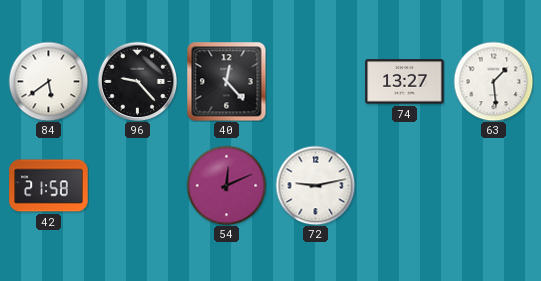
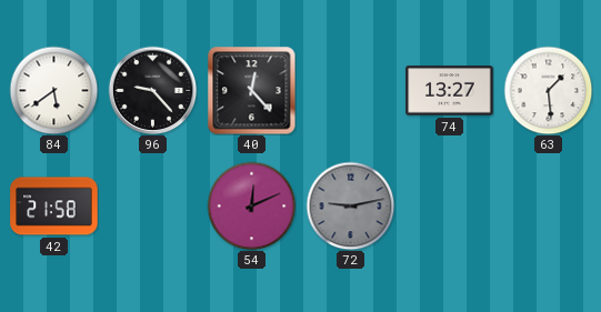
72 dial: white -> grey (350, 205)
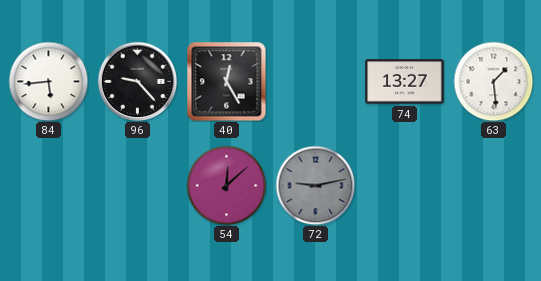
84: 5:39 -> 5:44 (48, 81)
40: 12:23 -> 12:25 (226, 81)
42: 21:58 -> none (54, 207)
54: 12:11 -> 12:08 (226, 185)
